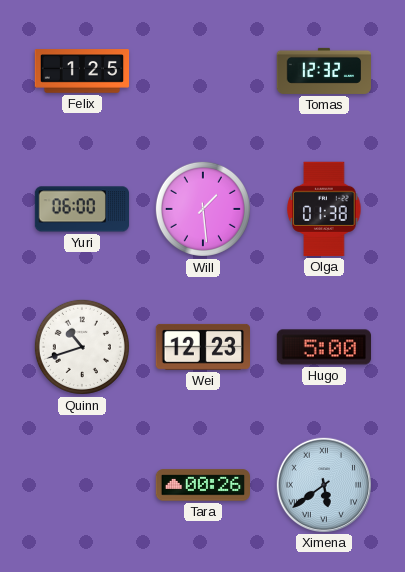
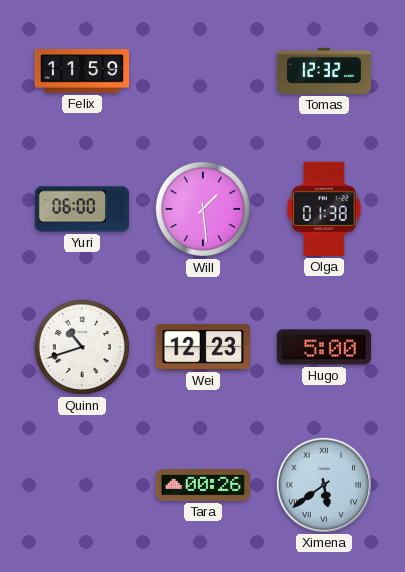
Felix: 1:25 -> 11:59 (82, 71)
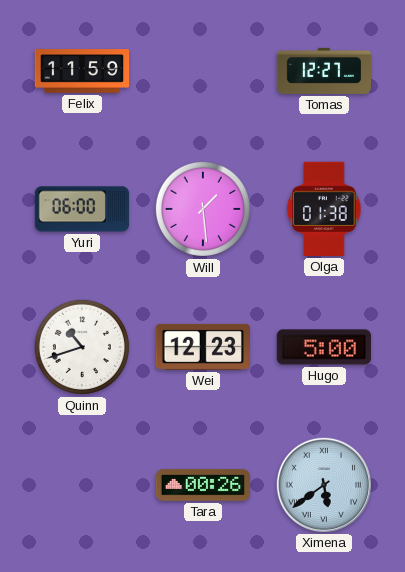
Tomas: 12:32 -> 12:27 (324, 71)
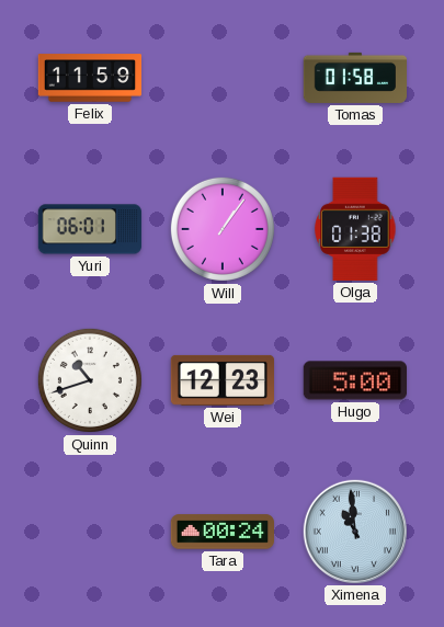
Tomas: 12:27 -> 01:58 (355, 78)
Yuri: 06:00 -> 06:01 (90, 229)
Will: 1:29 -> 1:06 (223, 229)
Tara: 00:26 -> 00:24 (223, 532)
Ximena: 5:39 -> 10:59 (354, 531)
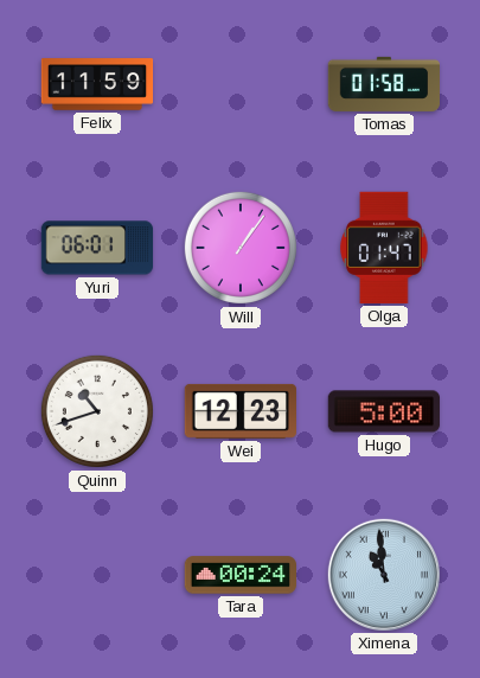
Olga: 01:38 -> 01:47 (384, 248)
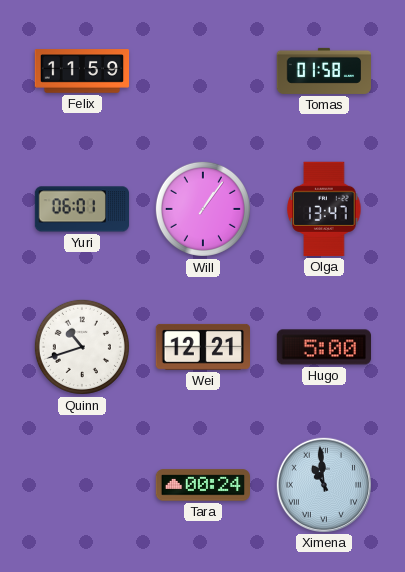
Olga: 01:47 -> 13:47 (324, 209)
Wei: 12:23 -> 12:21 (202, 347)
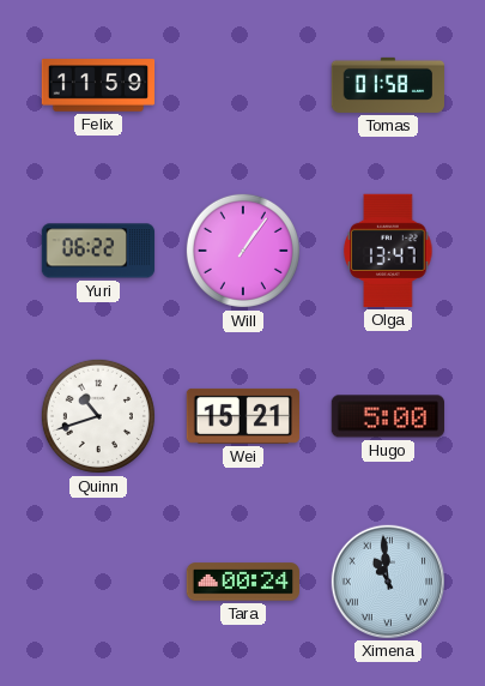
Yuri: 06:01 -> 06:22 (98, 251)
Wei: 12:21 -> 15:21 (242, 416)
